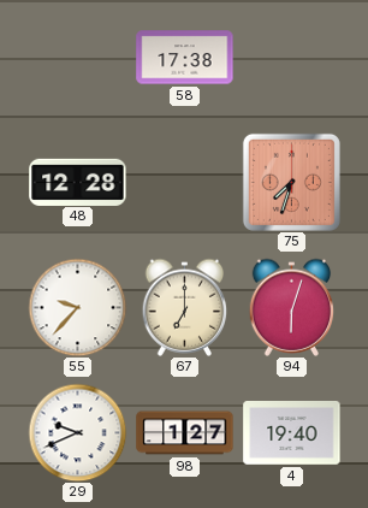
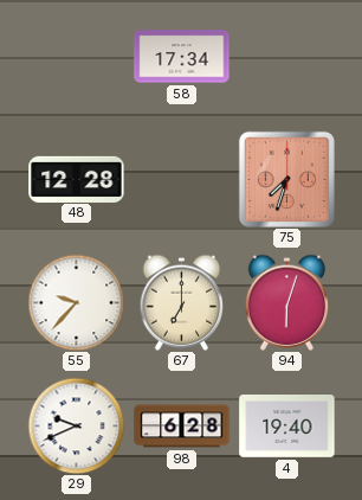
58: 17:38 -> 17:34 (182, 57)
98: 1:27 -> 6:28 (182, 427)
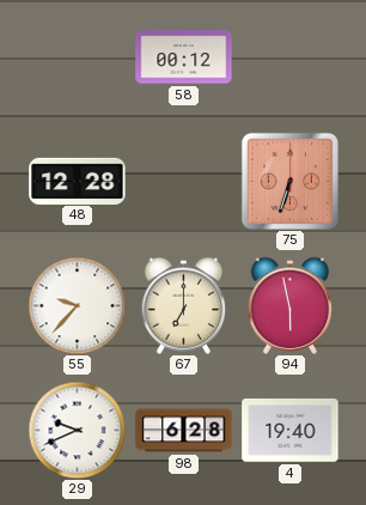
58: 17:34 -> 00:12 (184, 57)
75: 7:33 -> 6:33 (289, 181)
94: 6:03 -> 5:58 (291, 305)
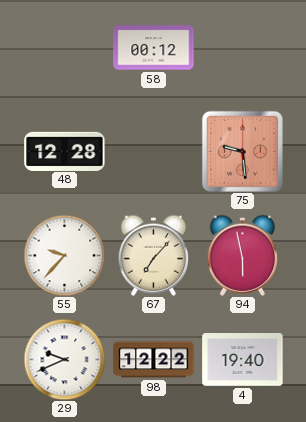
75: 6:33 -> 9:29 (242, 151)
67: 7:00 -> 7:07 (154, 255)
98: 6:28 -> 12:22 (154, 360)
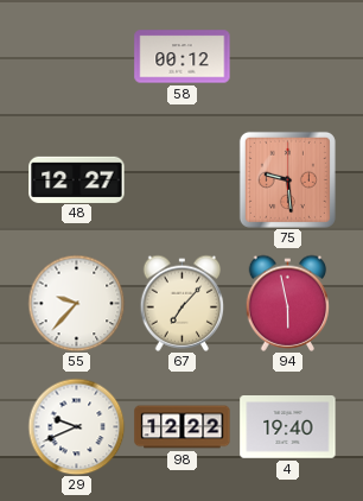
48: 12:28 -> 12:27 (77, 179)
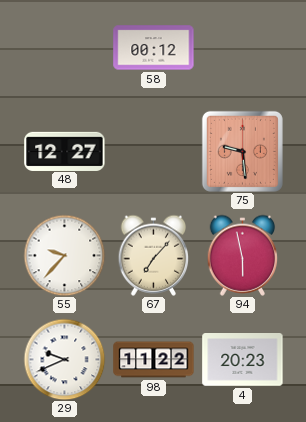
98: 12:22 -> 11:22 (154, 360)
4: 19:40 -> 20:23 (243, 360)
